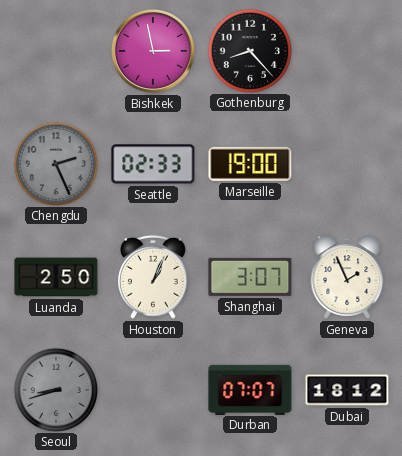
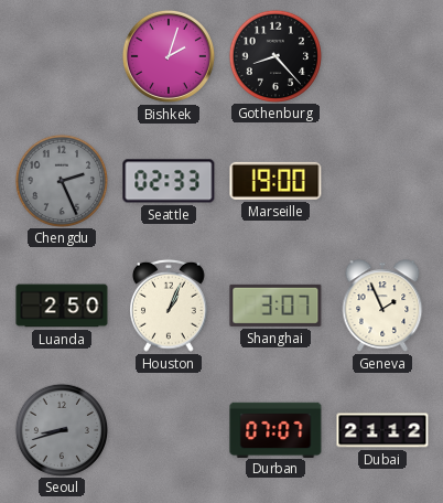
Bishkek: 2:58 -> 2:03 (169, 56)
Dubai: 18:12 -> 21:12 (382, 430)
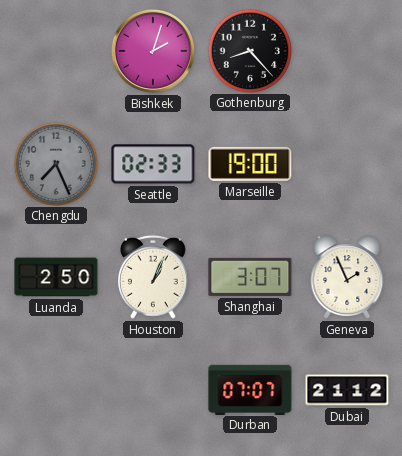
Chengdu: 2:26 -> 7:26 (55, 163)
Seoul: 8:42 -> none (61, 429)
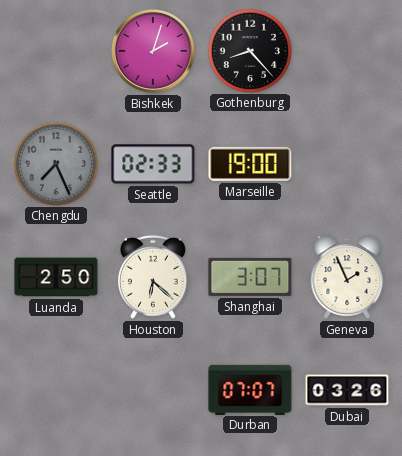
Houston: 1:04 -> 6:22 (154, 277)
Dubai: 21:12 -> 03:26 (347, 390)
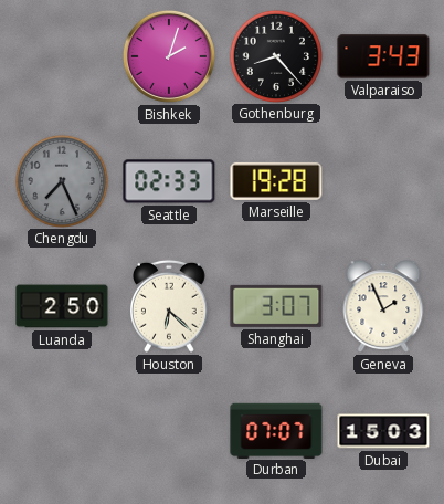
Valparaiso: none -> 3:43 (383, 56)
Marseille: 19:00 -> 19:28 (276, 181)
Dubai: 03:26 -> 15:03 (383, 431)
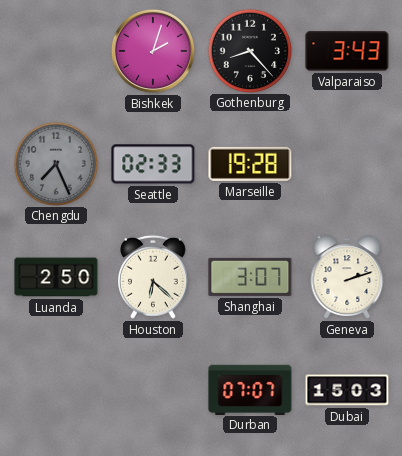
Geneva: 1:56 -> 2:12 (347, 277)
